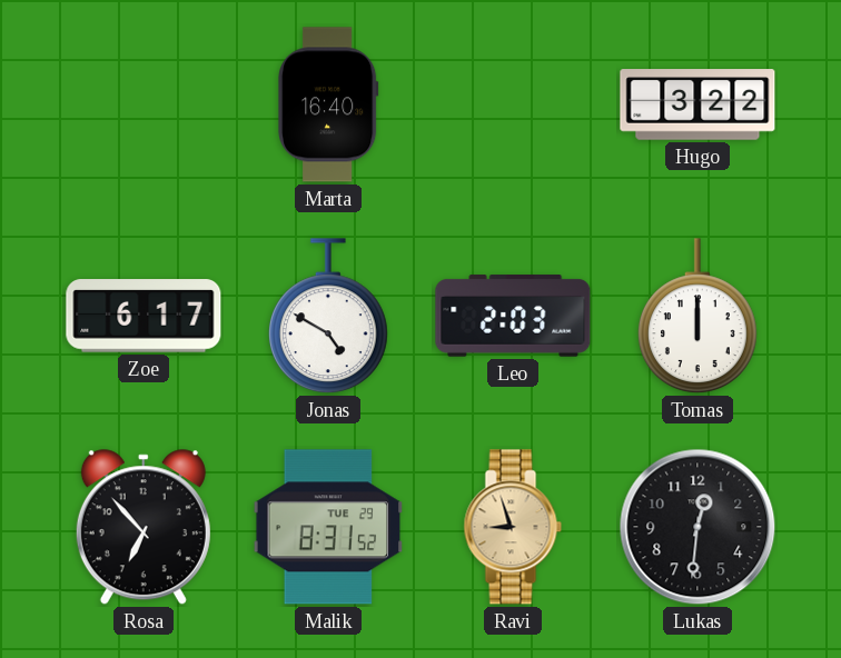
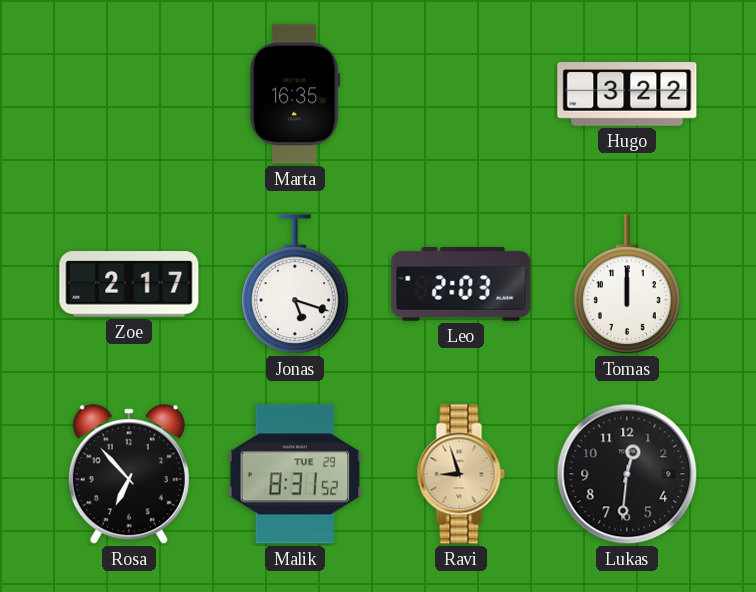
Marta: 16:40 -> 16:35 (295, 94)
Zoe: 6:17 -> 2:17 (129, 284)
Jonas: 4:50 -> 5:18 (295, 285)
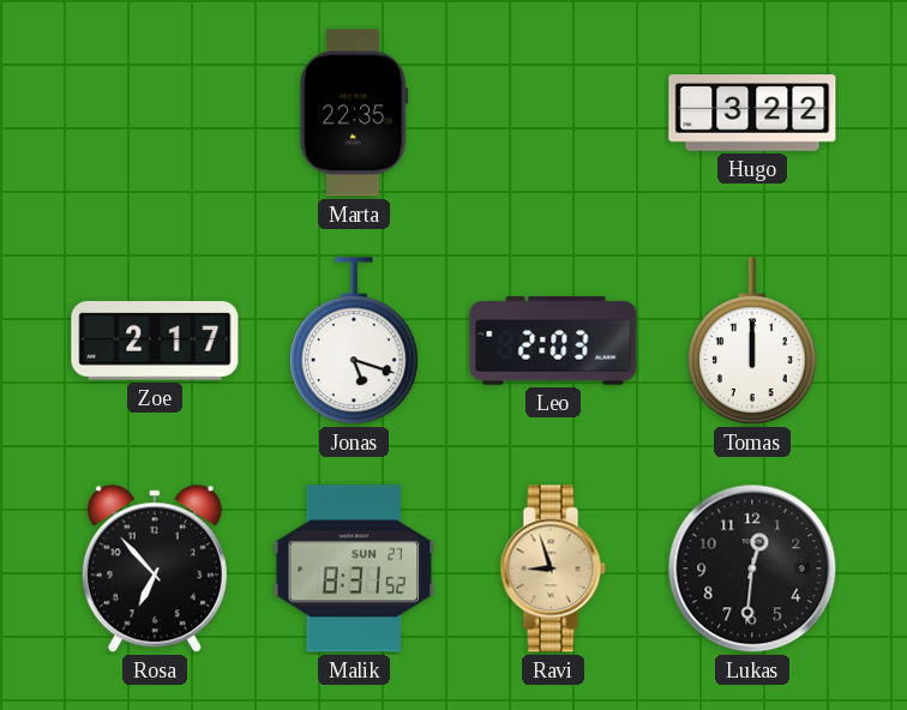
Marta: 16:35 -> 22:35 (354, 113)
Malik date: TUE 29 -> SUN 27 (354, 568)
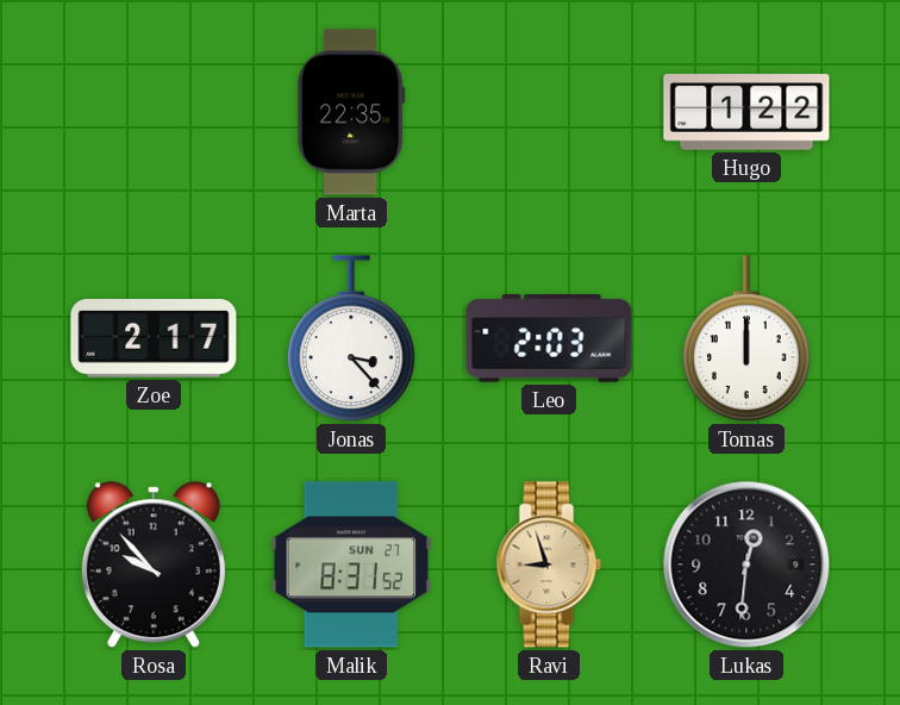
Hugo: 3:22 -> 1:22 (746, 112)
Jonas: 5:18 -> 3:23 (351, 339)
Rosa: 6:53 -> 9:53 (154, 566)
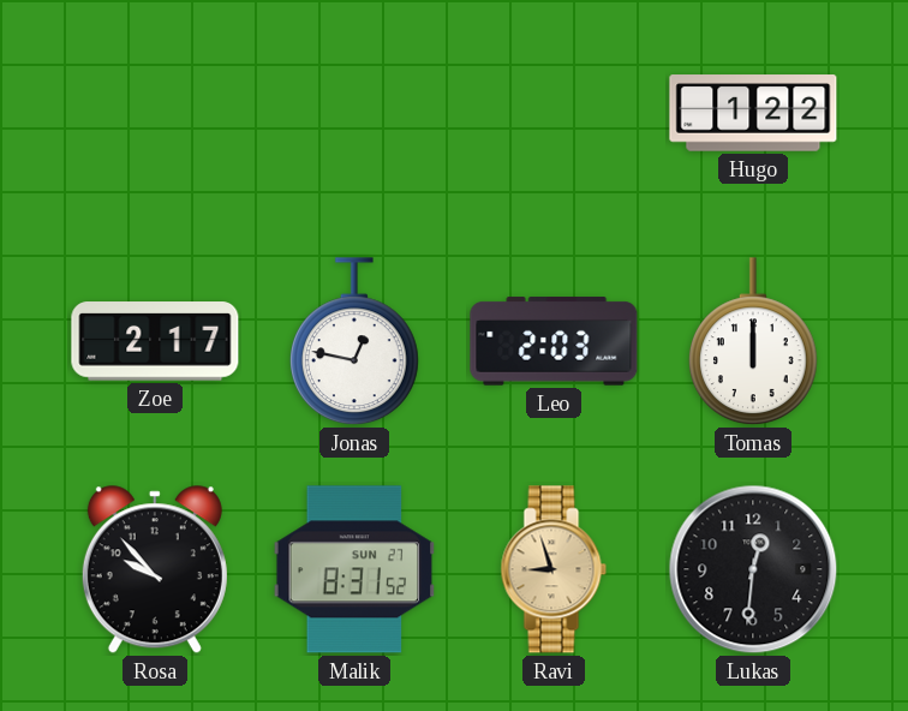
Marta: 22:35 -> none (351, 112)
Jonas: 3:23 -> 12:47 (354, 342)
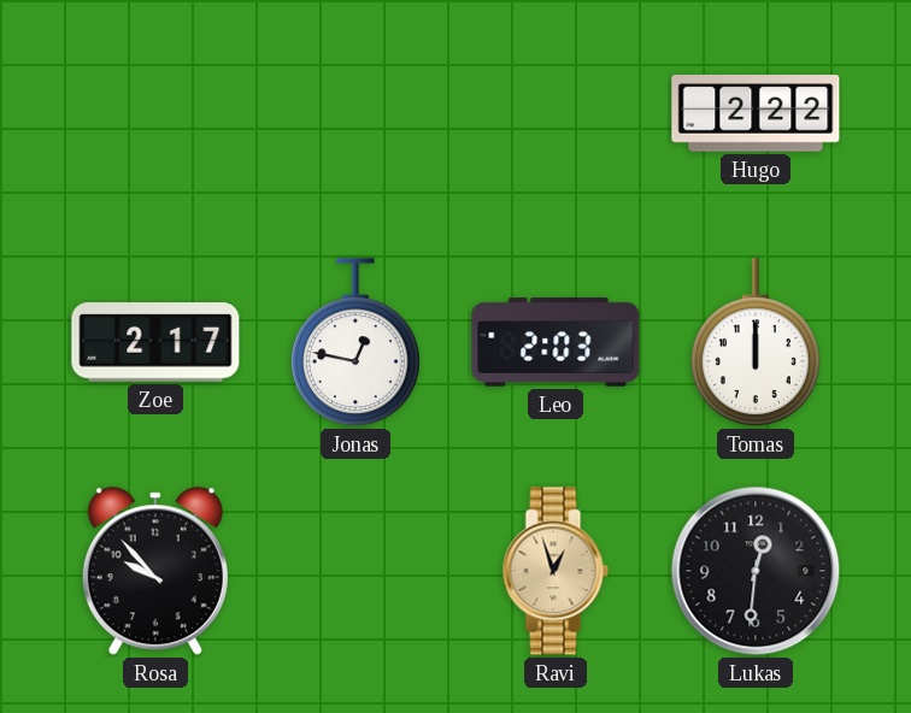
Hugo: 1:22 -> 2:22 (756, 113)
Malik: 8:31 -> none (354, 569)
Ravi: 8:57 -> 12:57 (556, 571)
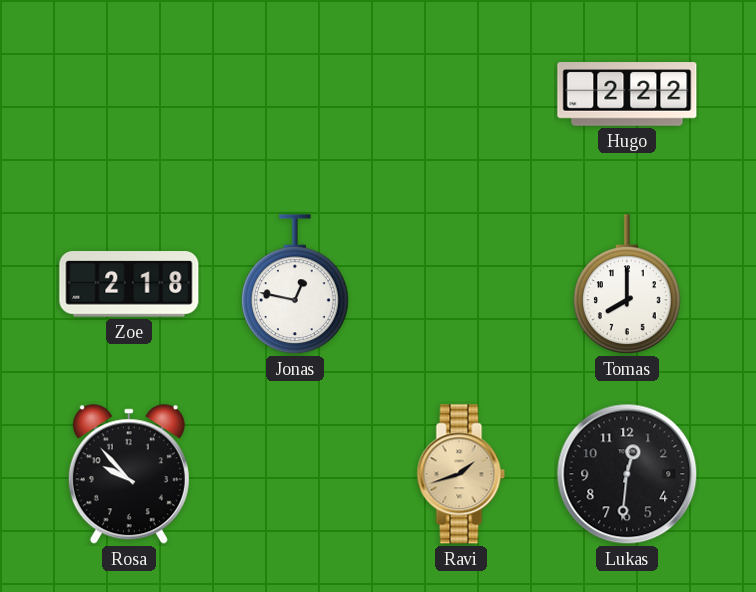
Zoe: 2:17 -> 2:18 (129, 284)
Leo: 2:03 -> none (556, 342)
Tomas: 12:00 -> 8:00 (627, 285)
Ravi: 12:57 -> 1:42 (461, 474)
